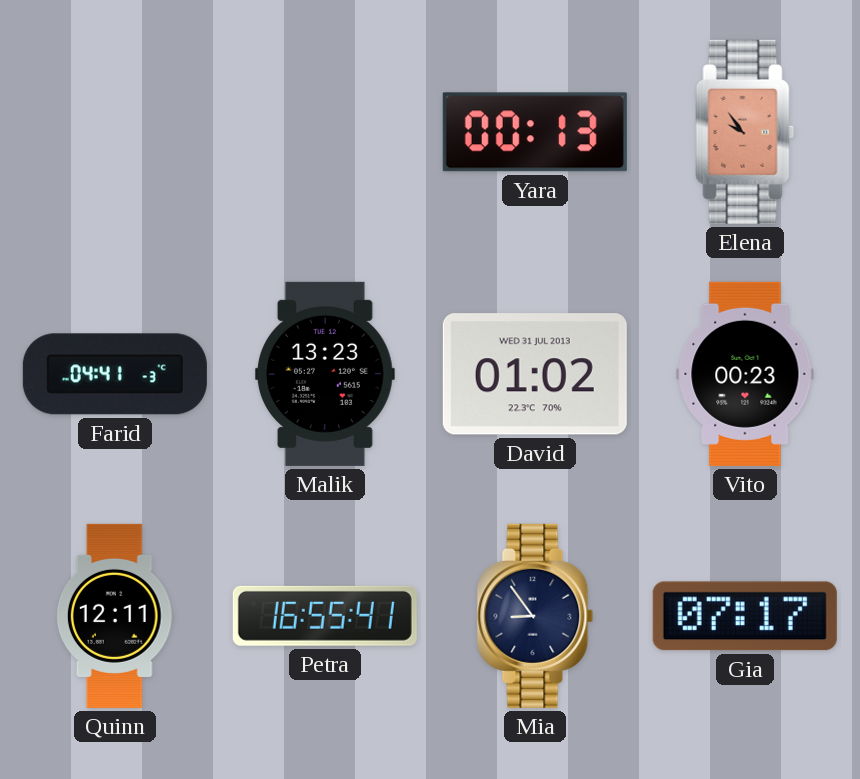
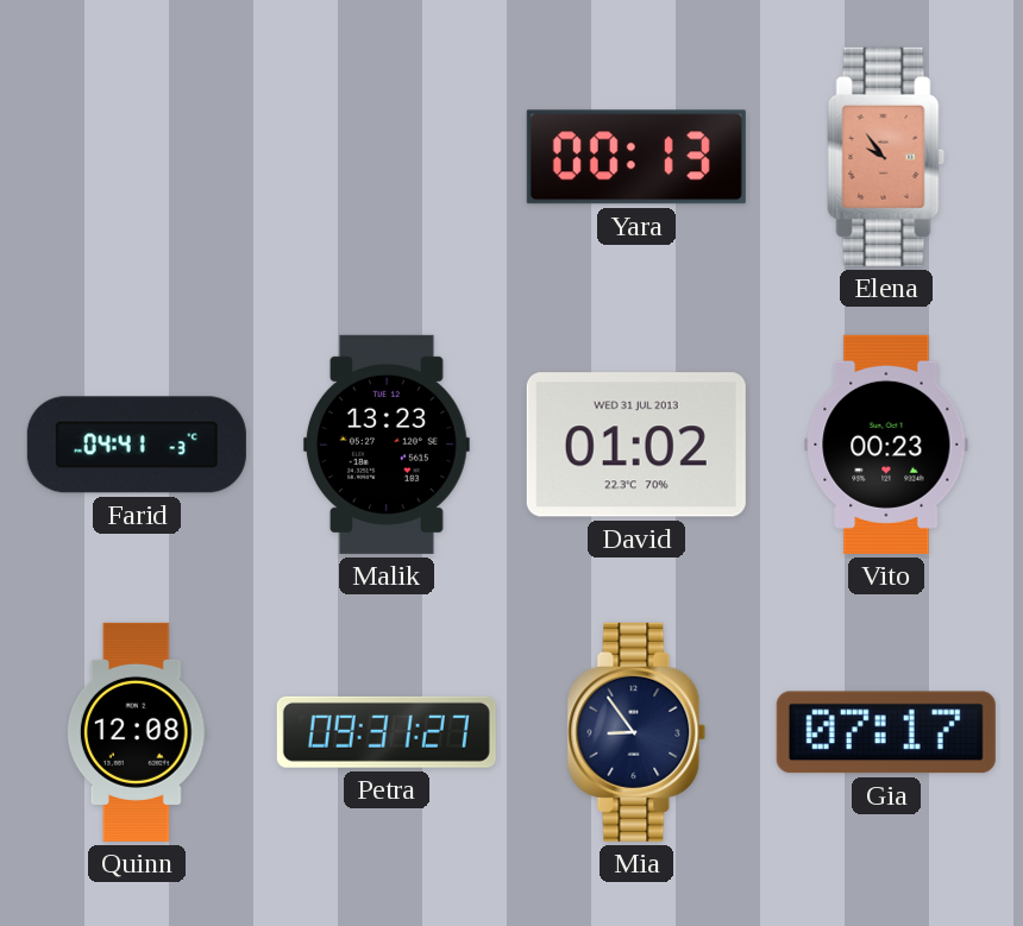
Quinn: 12:11 -> 12:08 (137, 732)
Petra: 16:55 -> 09:31 (387, 732)
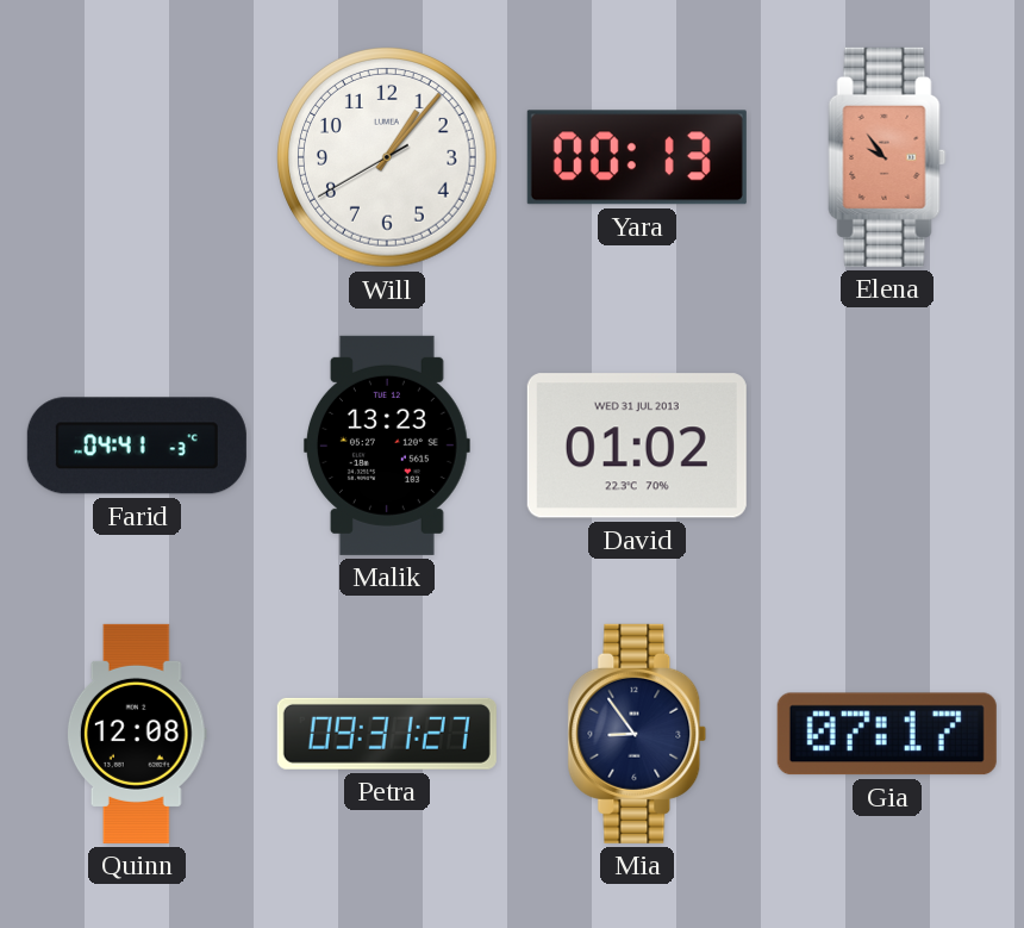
Will: none -> 1:06 (387, 157)
Vito: 00:23 -> none (886, 445)
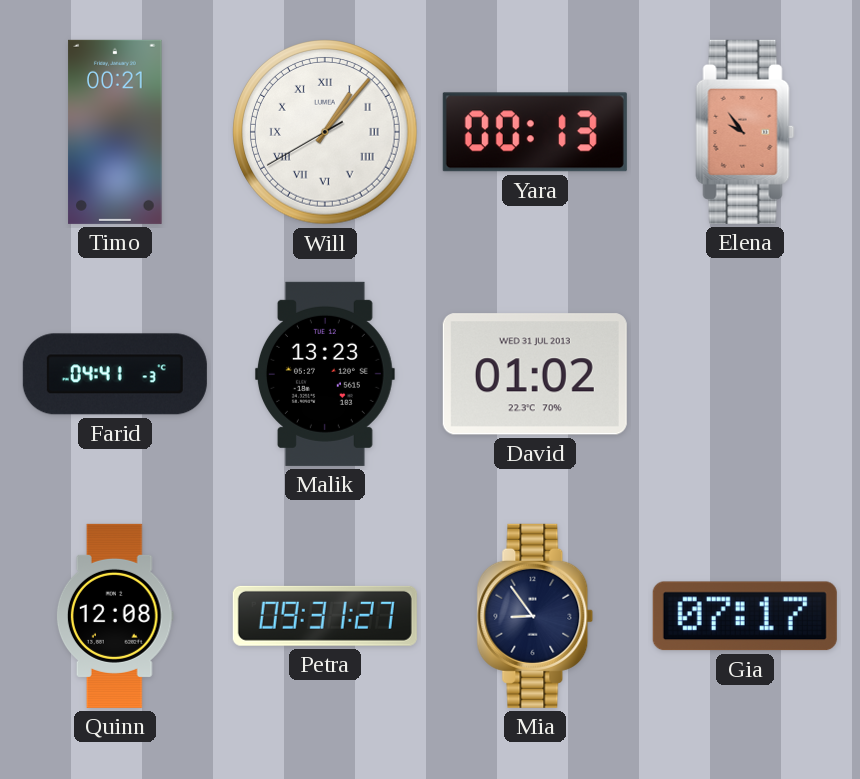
Timo: none -> 00:21 (115, 132)
Will numerals: Arabic -> Roman (325, 132)
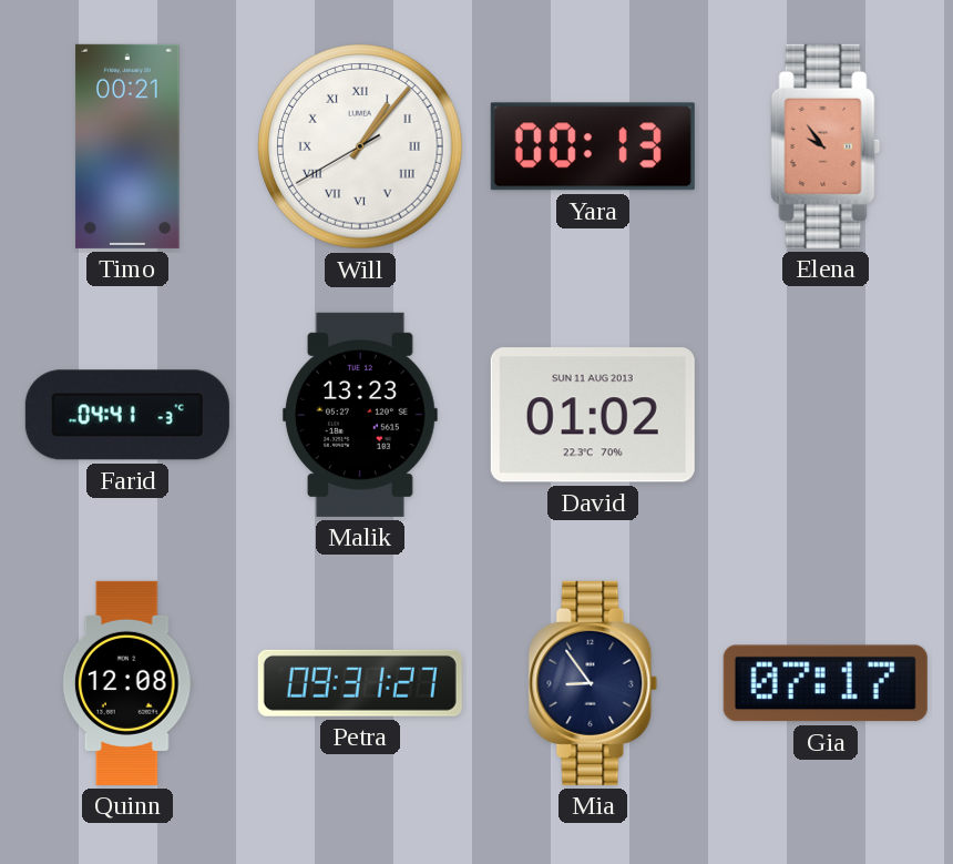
David date: WED 31 JUL 2013 -> SUN 11 AUG 2013 (593, 415)
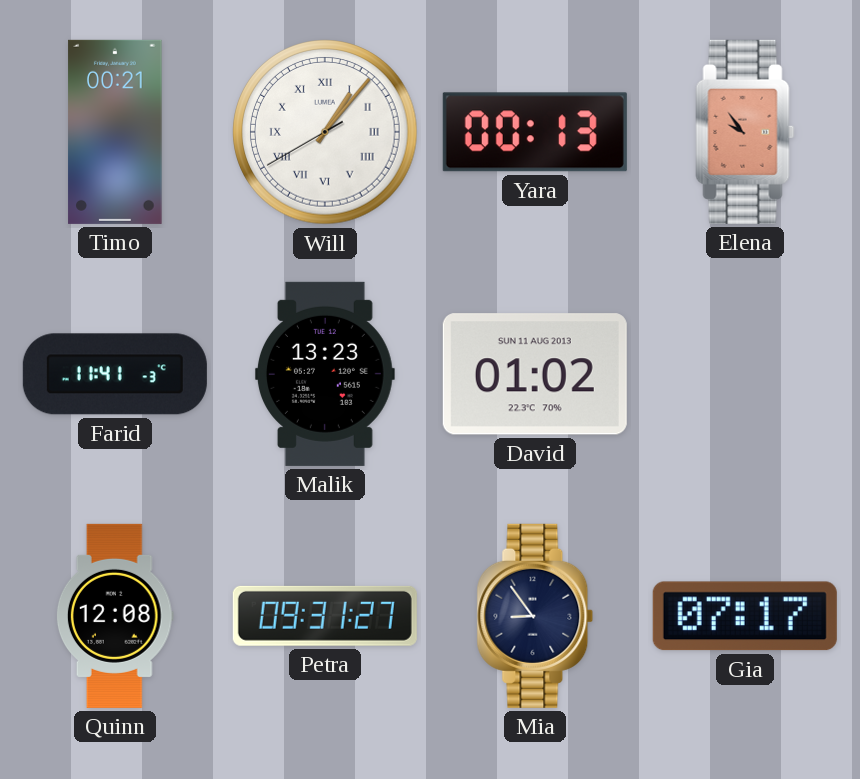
Farid: 04:41 -> 11:41 (115, 374)
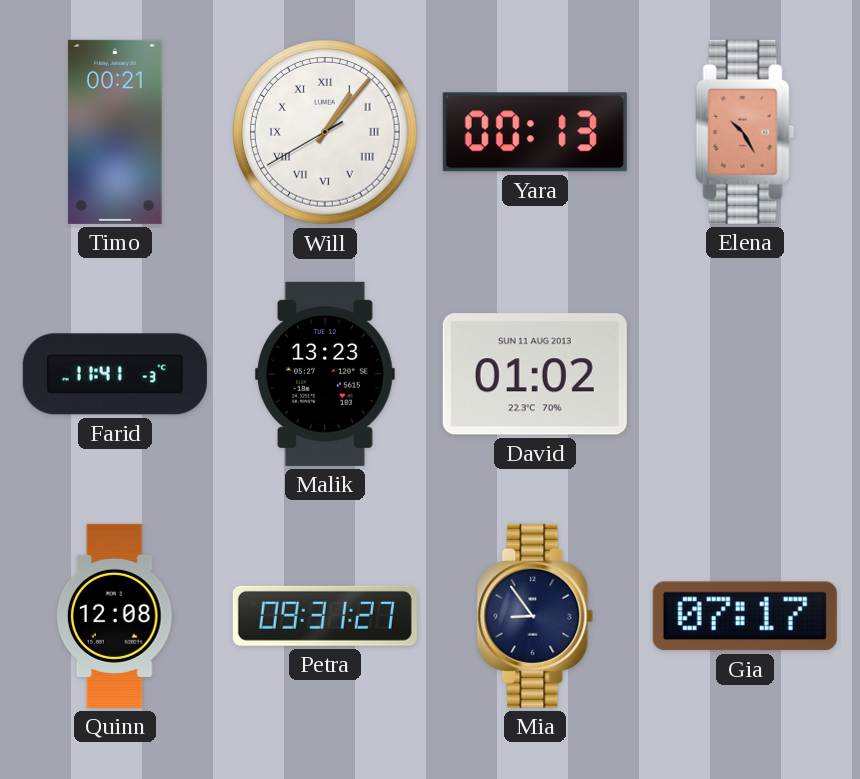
Elena: 9:54 -> 10:25 (745, 132)
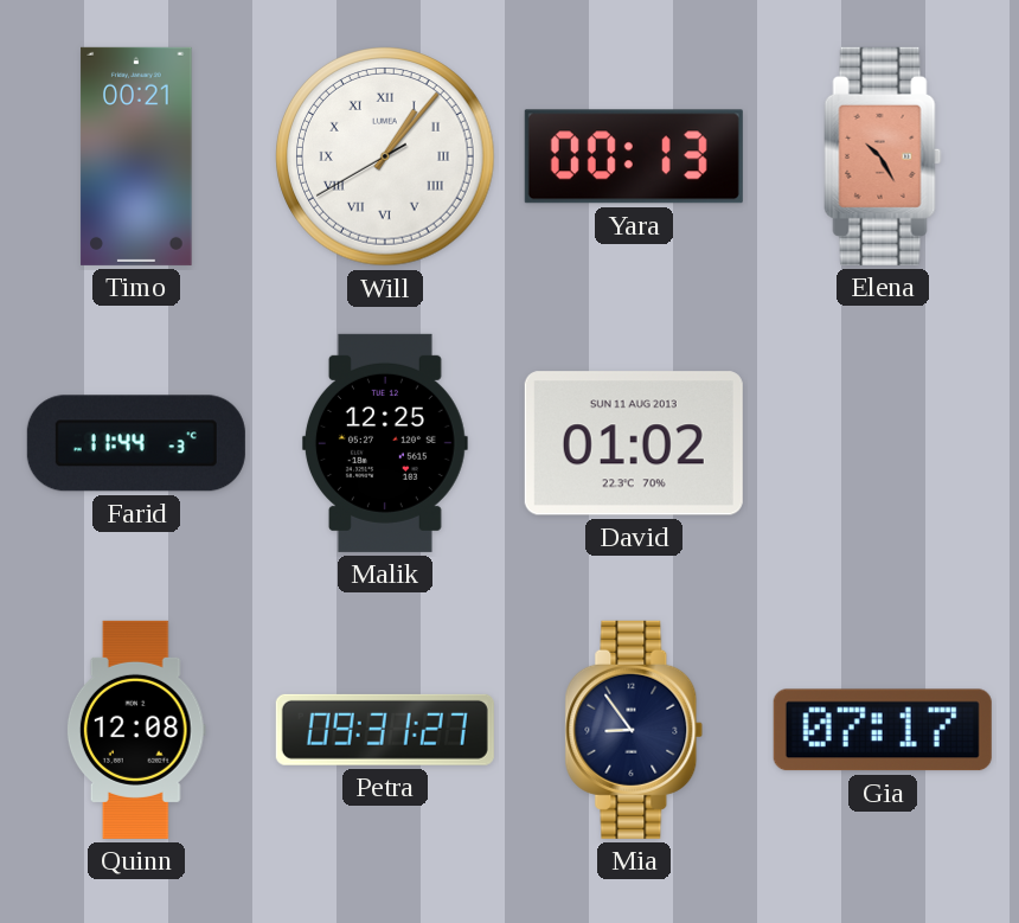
Farid: 11:41 -> 11:44 (136, 443)
Malik: 13:23 -> 12:25 (385, 443)
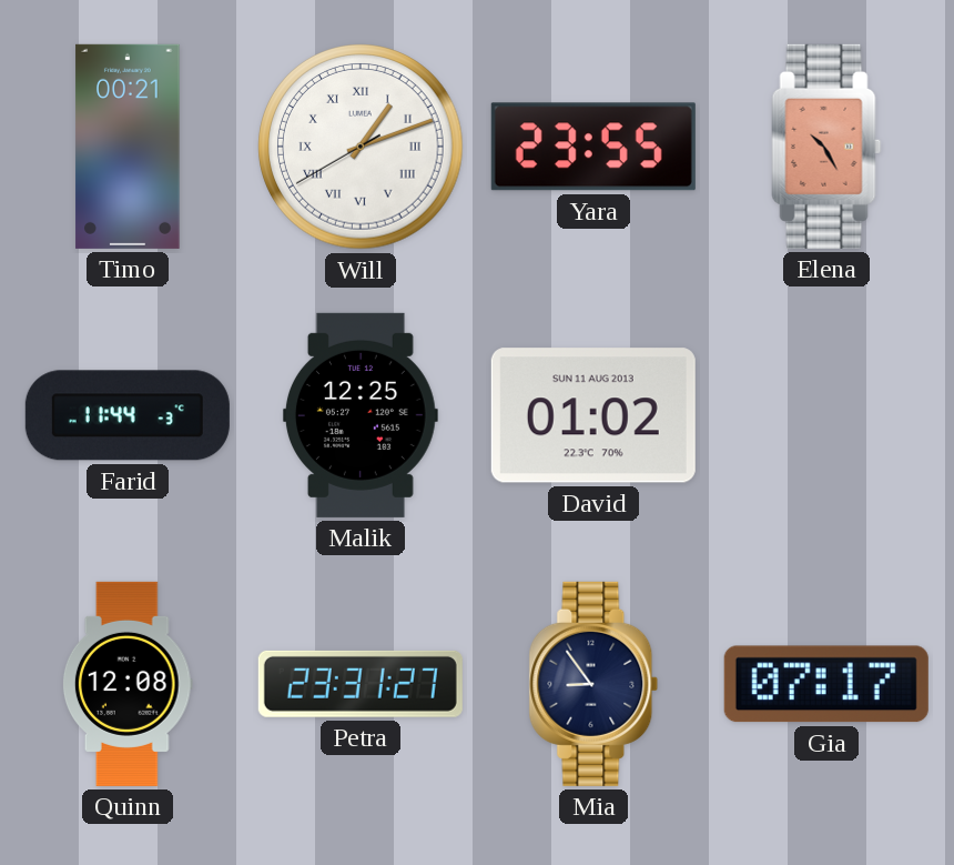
Will: 1:06 -> 1:11 (361, 147)
Yara: 00:13 -> 23:55 (593, 147)
Petra: 09:31 -> 23:31 (361, 684)
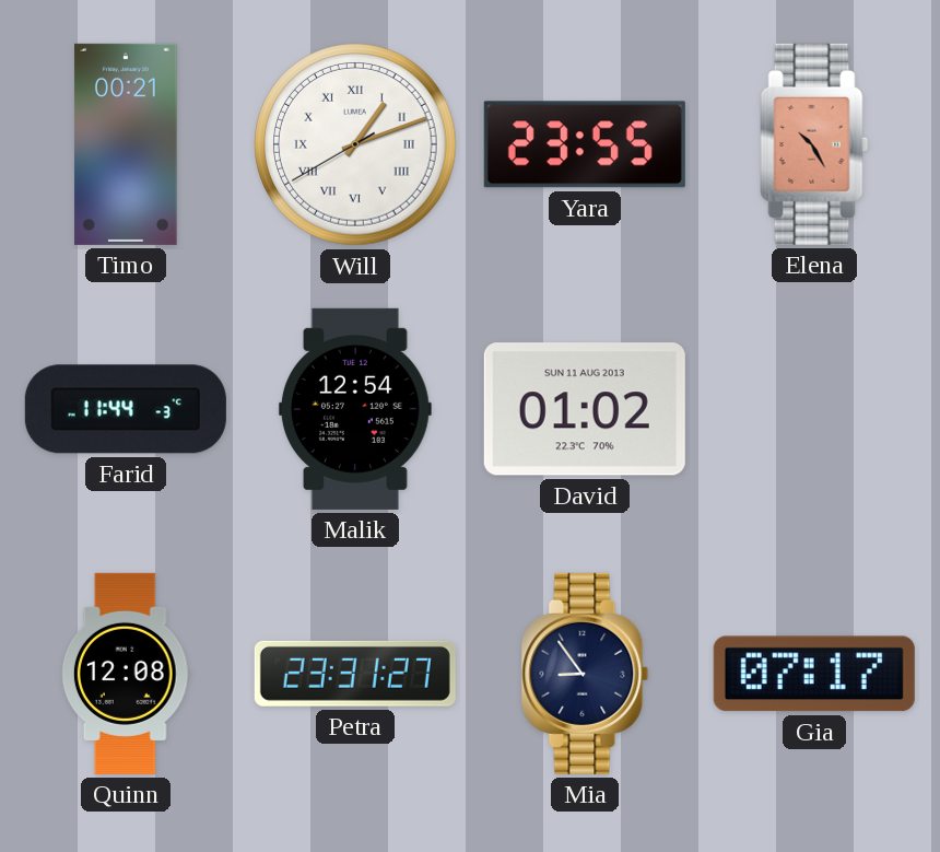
Malik: 12:25 -> 12:54 (355, 409)
